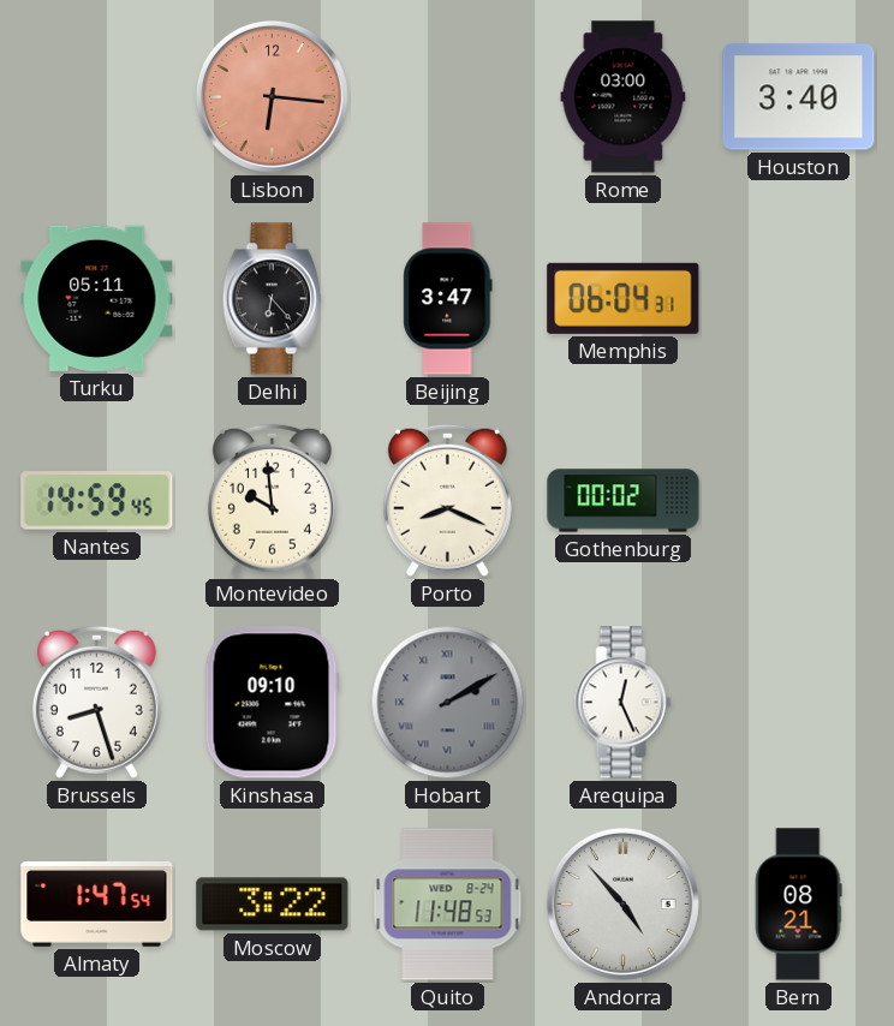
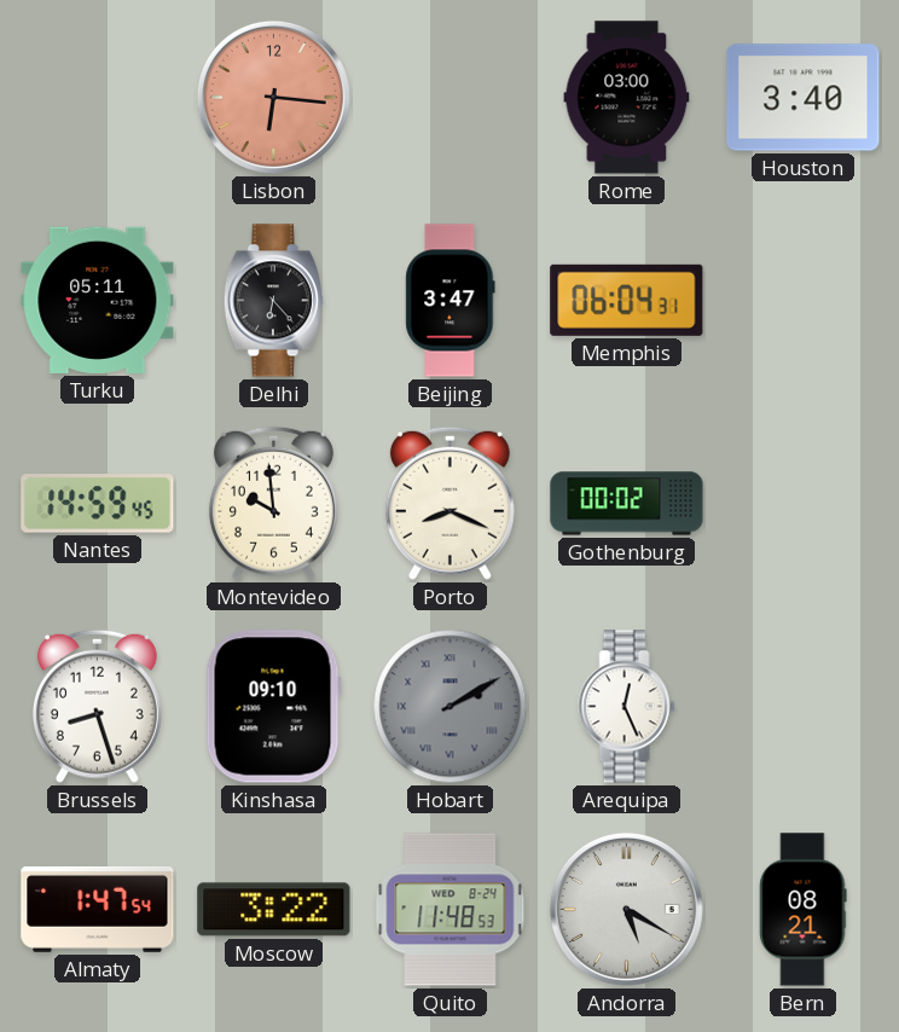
Andorra: 4:53 -> 5:20 (626, 909)
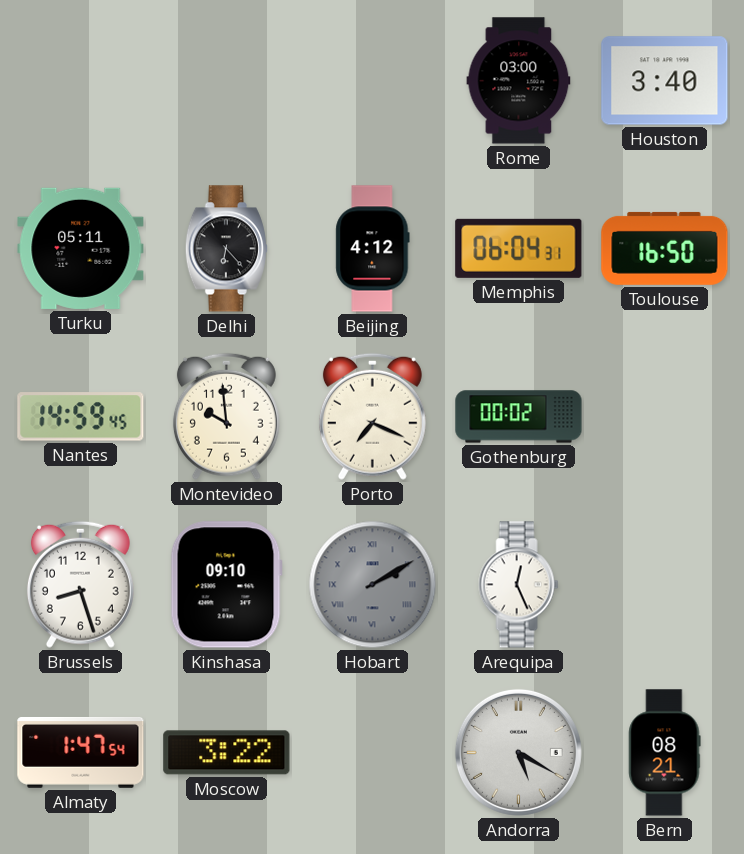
Lisbon: 6:16 -> none (273, 97)
Beijing: 3:47 -> 4:12 (373, 249)
Toulouse: none -> 16:50 (665, 248)
Porto: 8:19 -> 7:19 (372, 416)
Quito: 11:48 -> none (451, 910)
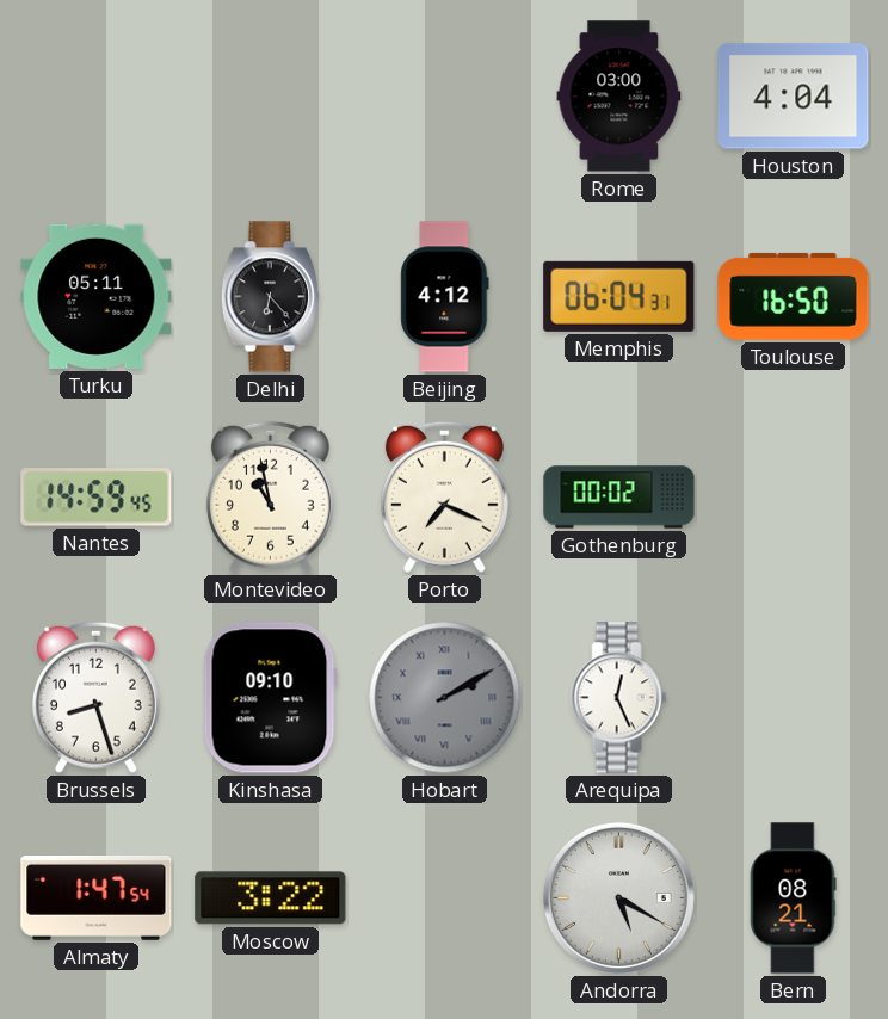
Houston: 3:40 -> 4:04 (794, 97)
Montevideo: 9:59 -> 10:58 (270, 496)
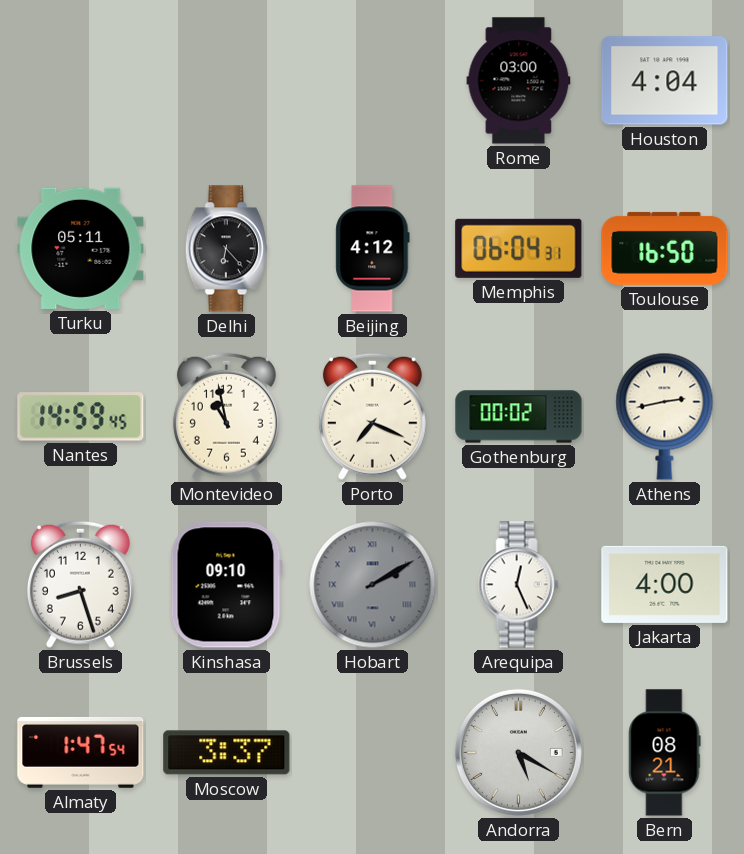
Athens: none -> 2:43 (665, 416)
Jakarta: none -> 4:00 (665, 584)
Moscow: 3:22 -> 3:37 (227, 753)
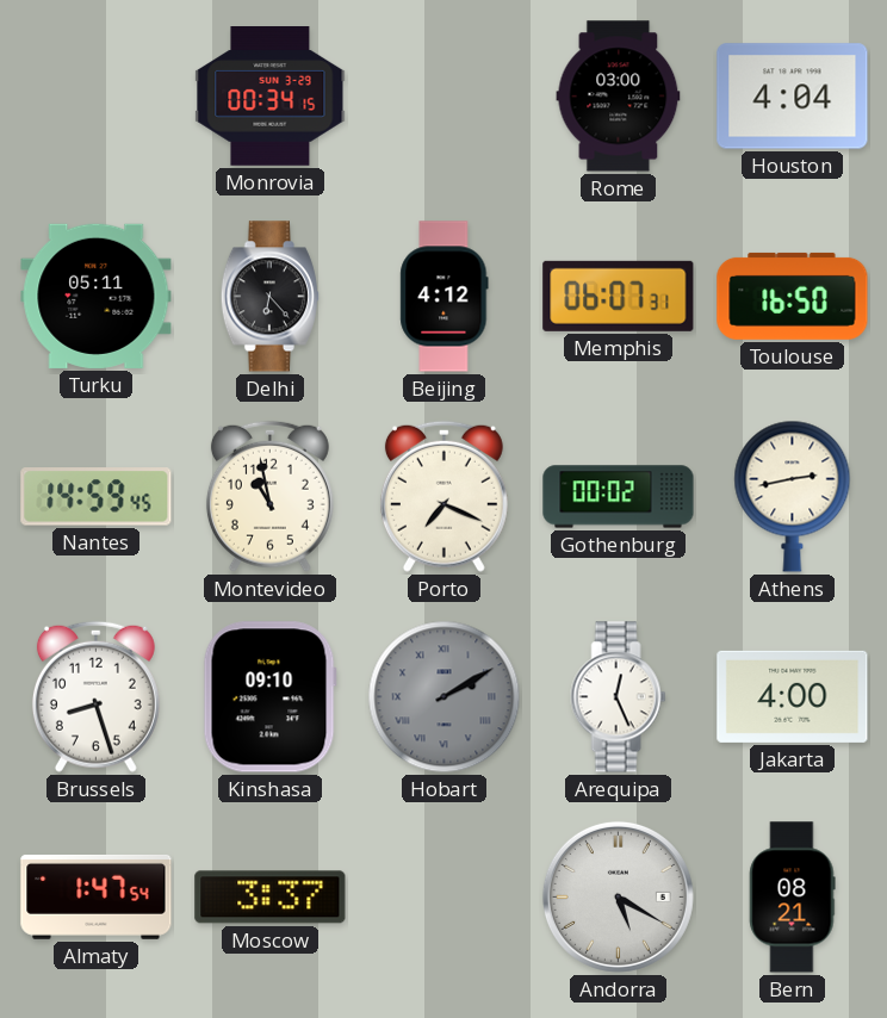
Monrovia: none -> 00:34 (271, 97)
Memphis: 06:04 -> 06:07 (619, 296)
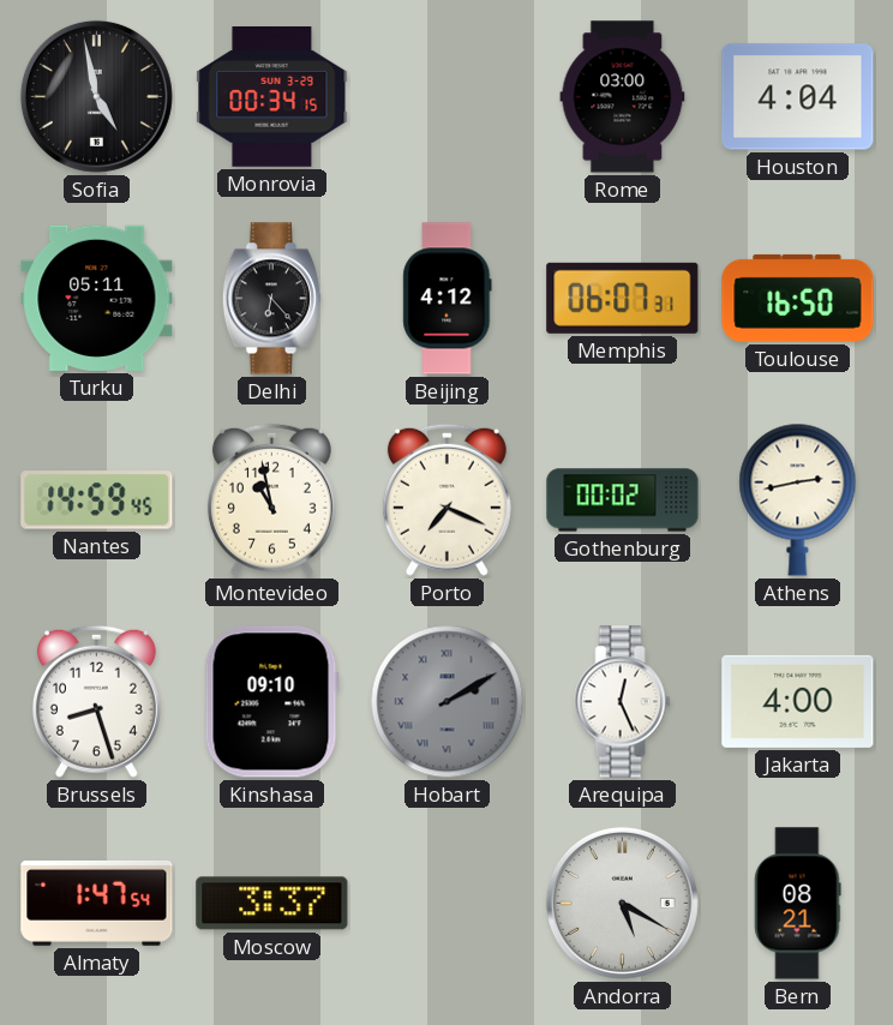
Sofia: none -> 4:58 (96, 96)
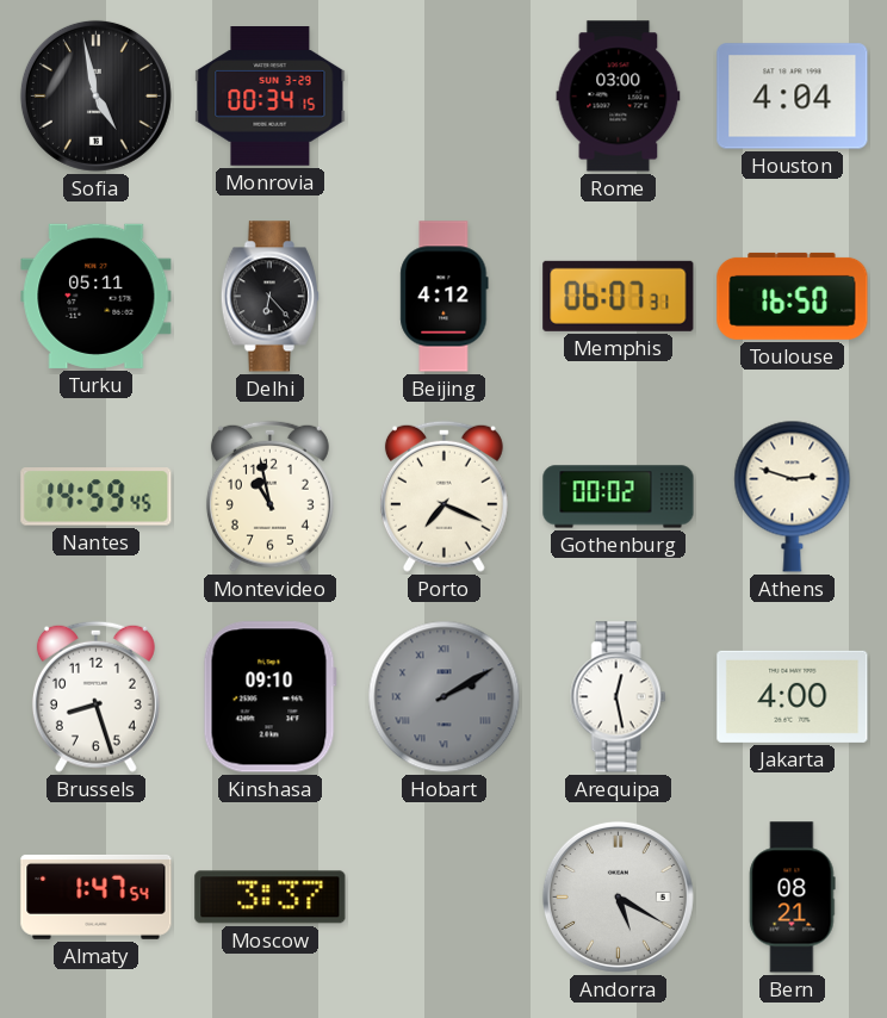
Athens: 2:43 -> 2:48 (793, 496)
Arequipa: 12:26 -> 12:28 (619, 697)
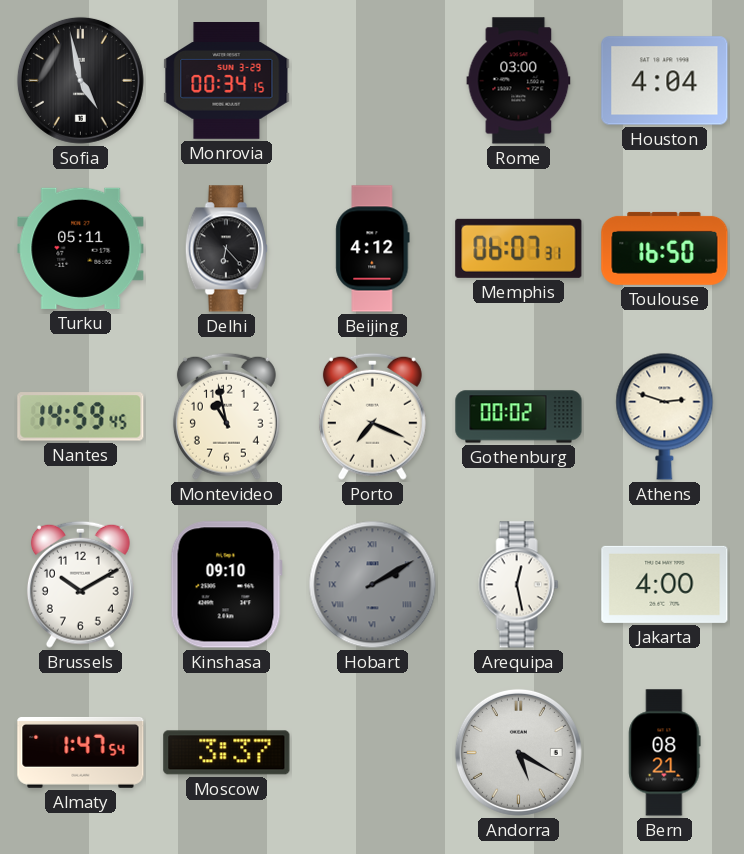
Brussels: 8:27 -> 10:10 (80, 584)
